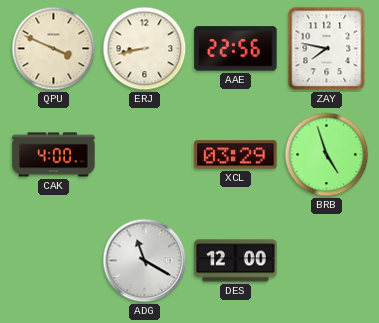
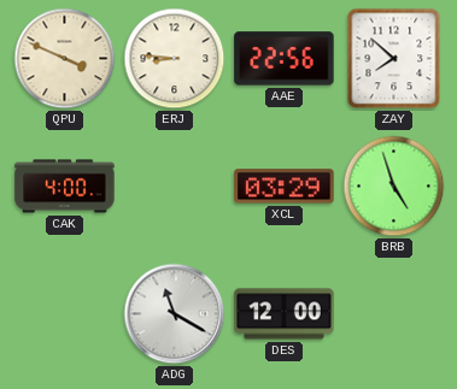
ERJ: 8:43 -> 8:46 (175, 59)
ZAY: 7:47 -> 7:52 (394, 59)
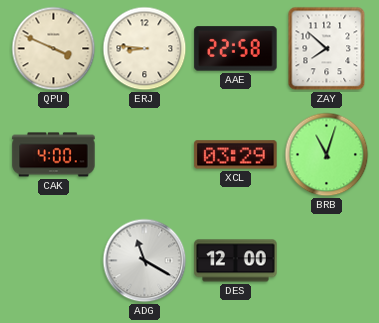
AAE: 22:56 -> 22:58 (236, 49)
BRB: 4:57 -> 11:03 (327, 155)
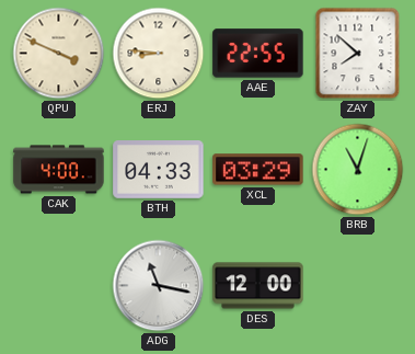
AAE: 22:58 -> 22:55 (258, 54)
BTH: none -> 04:33 (159, 170)
ADG: 11:20 -> 11:17 (159, 286)
